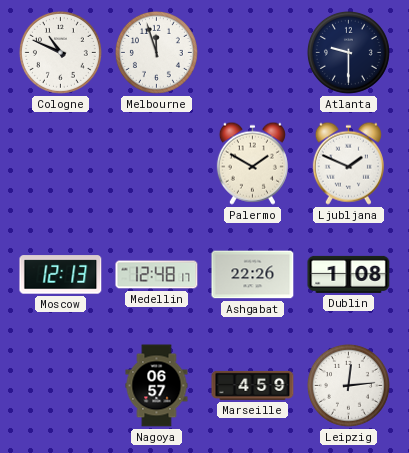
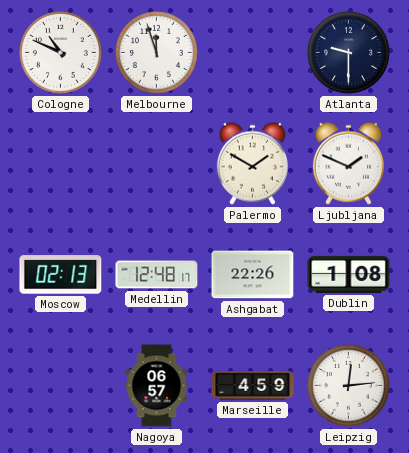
Moscow: 12:13 -> 02:13 (61, 275)
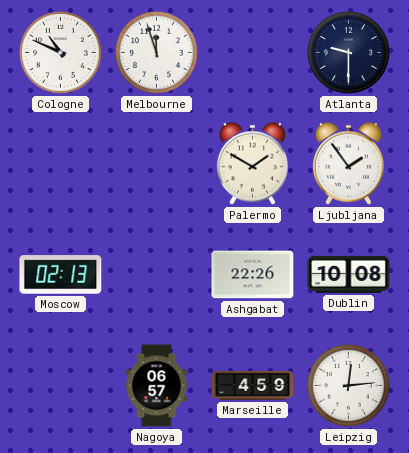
Ljubljana: 1:49 -> 1:54 (348, 163)
Medellin: 12:48 -> none (157, 275)
Dublin: 1:08 -> 10:08 (349, 274)
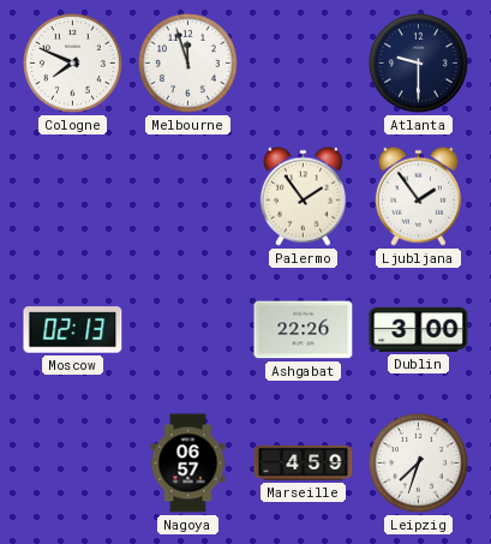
Cologne: 10:49 -> 7:49 (72, 62)
Palermo: 1:50 -> 1:54 (303, 196)
Dublin: 10:08 -> 3:00 (419, 329)
Leipzig: 12:14 -> 7:33 (418, 462)
